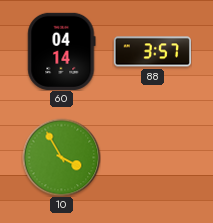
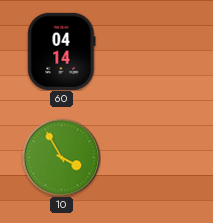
88: 3:57 -> none (152, 52)
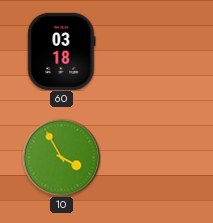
60: 04:14 -> 03:18 (62, 51)
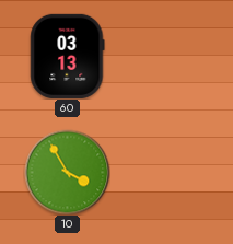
60: 03:18 -> 03:13 (68, 56)
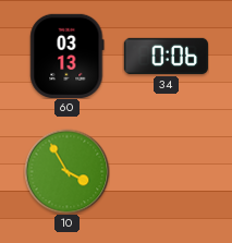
34: none -> 0:06 (166, 56)
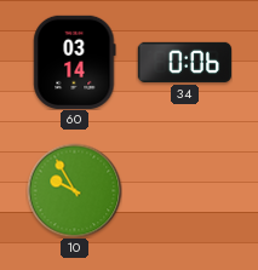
60: 03:13 -> 03:14 (75, 62)
10: 3:55 -> 9:55 (74, 190)
